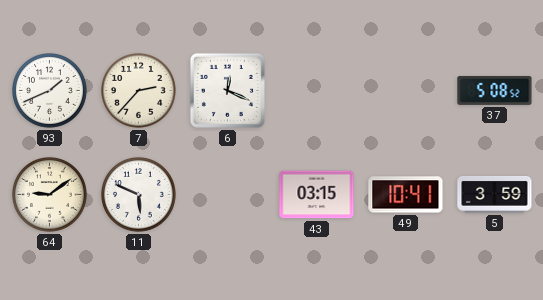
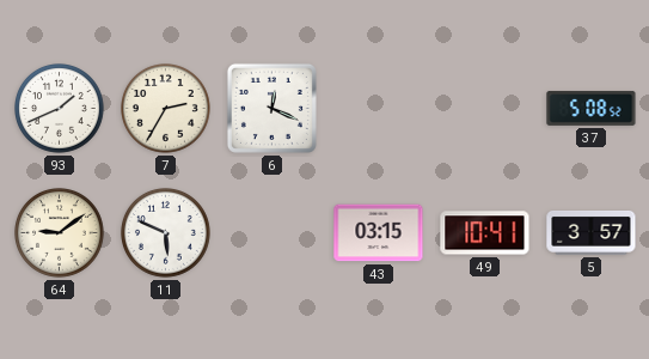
7: 2:37 -> 2:35 (166, 109)
5: 3:59 -> 3:57 (592, 233)
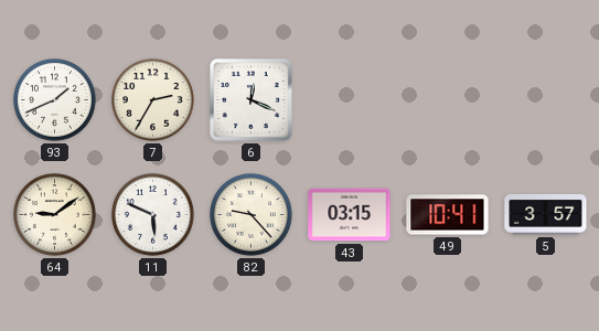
37: 5:08 -> none (592, 108)
82: none -> 9:23 (252, 215)
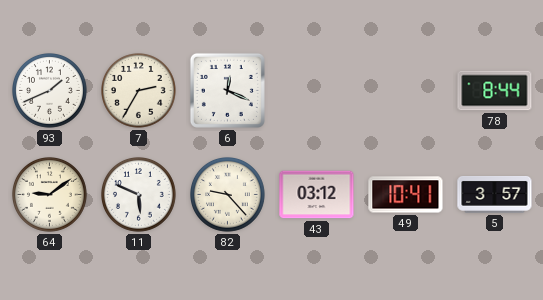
78: none -> 8:44 (495, 91)
43: 03:15 -> 03:12 (317, 195)
